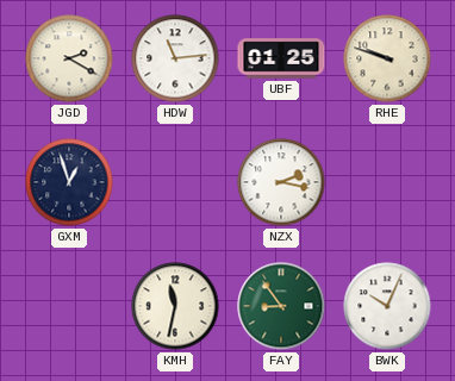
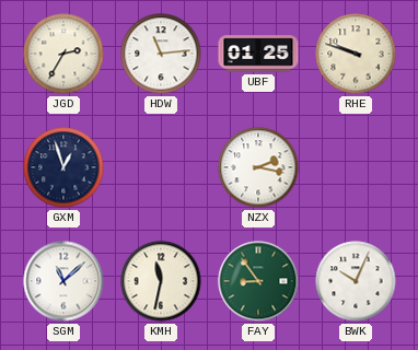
JGD: 2:20 -> 2:35 (63, 54)
SGM: none -> 11:08 (63, 281)
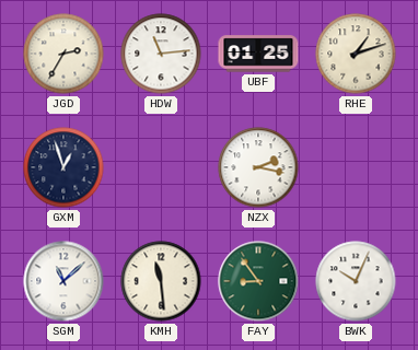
RHE: 9:48 -> 1:12 (356, 54)
KMH: 11:32 -> 11:29 (161, 281)
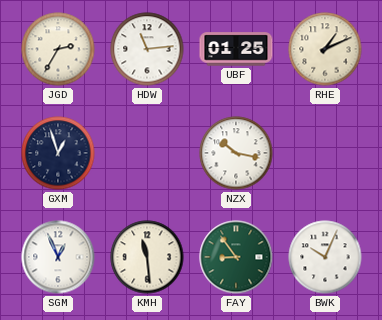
RHE: 1:12 -> 1:11 (325, 49)
NZX: 2:17 -> 10:17 (236, 153)
SGM: 11:08 -> 12:56 (58, 257)
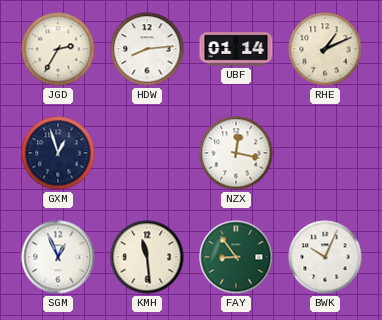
HDW: 11:14 -> 8:14 (147, 49)
UBF: 01:25 -> 01:14 (236, 49)
NZX: 10:17 -> 12:17 (236, 153)
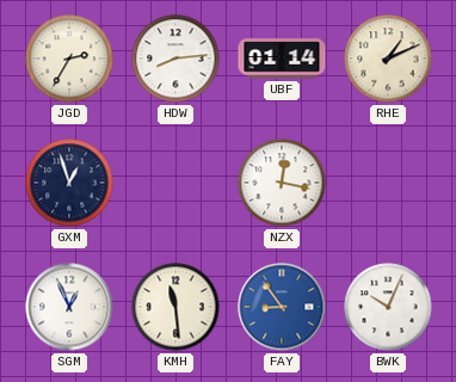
FAY dial: green -> blue (282, 307)
